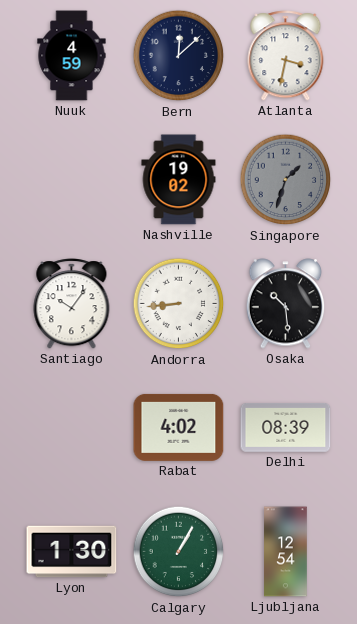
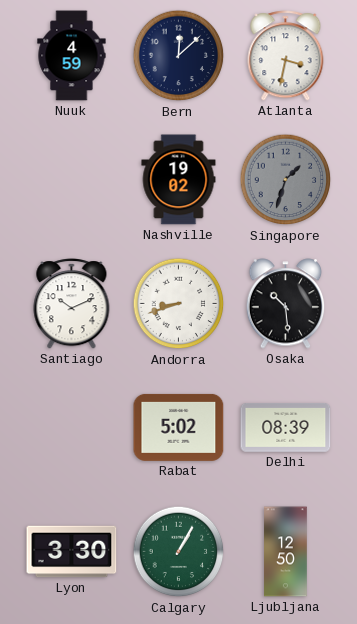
Santiago: 10:06 -> 10:11 (72, 304)
Andorra: 8:44 -> 8:42 (179, 304)
Rabat: 4:02 -> 5:02 (179, 427)
Lyon: 1:30 -> 3:30 (72, 552)
Ljubljana: 12:54 -> 12:50 (286, 552)
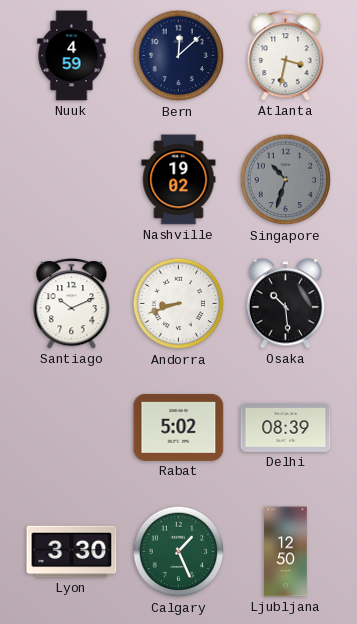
Singapore: 1:33 -> 10:33 (286, 180)
Calgary: 1:05 -> 1:26 (179, 552)
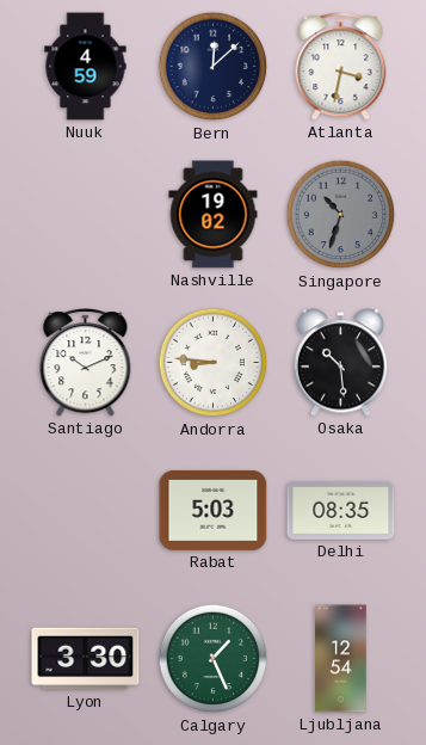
Andorra: 8:42 -> 8:46 (214, 363)
Rabat: 5:02 -> 5:03 (214, 510)
Delhi: 08:39 -> 08:35 (341, 511)
Ljubljana: 12:50 -> 12:54 (341, 659)
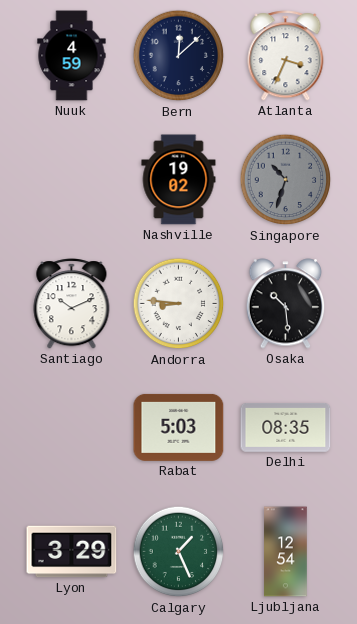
Atlanta: 3:32 -> 3:34 (286, 56)
Lyon: 3:30 -> 3:29 (72, 552)
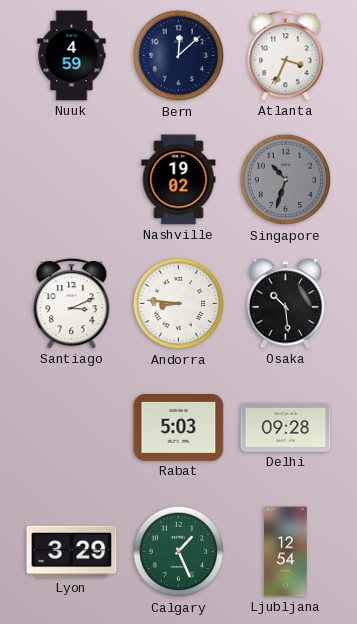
Santiago: 10:11 -> 3:11 (72, 304)
Delhi: 08:35 -> 09:28 (286, 428)
